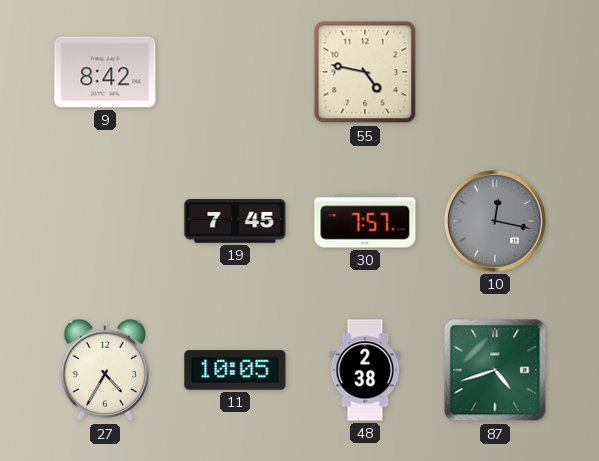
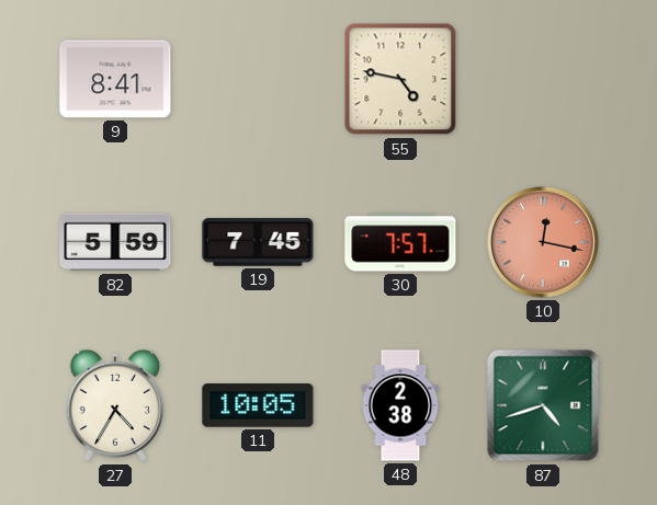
9: 8:42 -> 8:41 (115, 79)
82: none -> 5:59 (115, 242)
10 dial: grey -> salmon (543, 242)
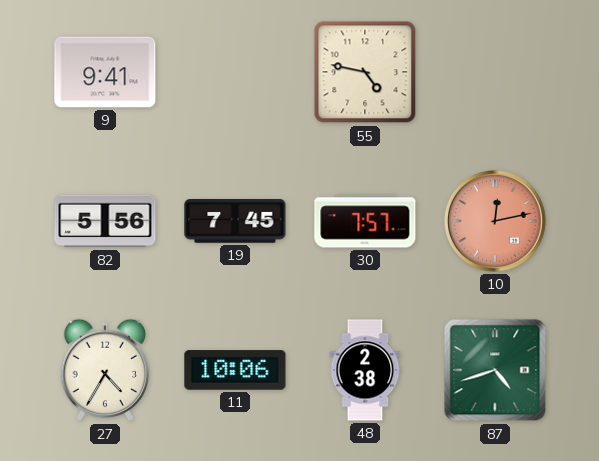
9: 8:41 -> 9:41 (105, 72)
82: 5:59 -> 5:56 (105, 221)
10: 12:17 -> 12:13 (495, 221)
11: 10:05 -> 10:06 (235, 370)
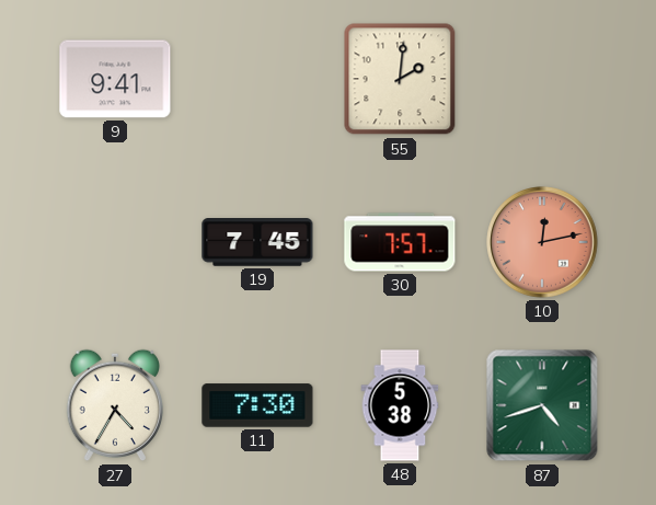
55: 4:47 -> 2:01 (400, 79)
82: 5:56 -> none (105, 221)
11: 10:06 -> 7:30 (257, 405)
48: 2:38 -> 5:38 (400, 405)
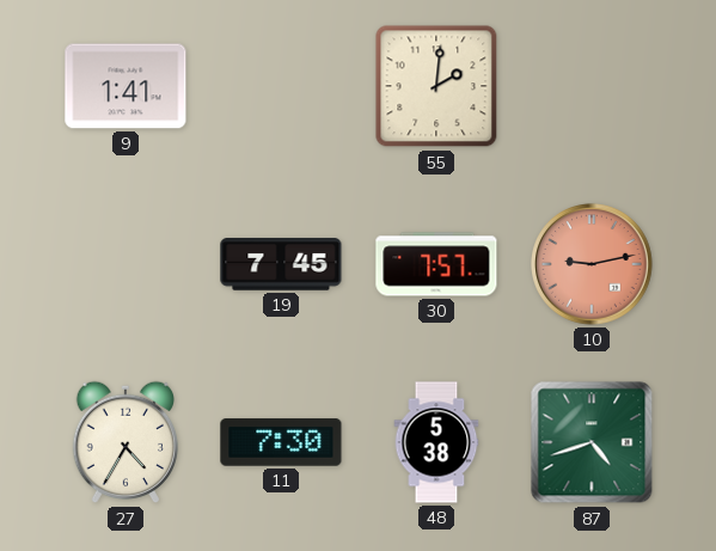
9: 9:41 -> 1:41 (126, 86)
10: 12:13 -> 9:13 (592, 264)
